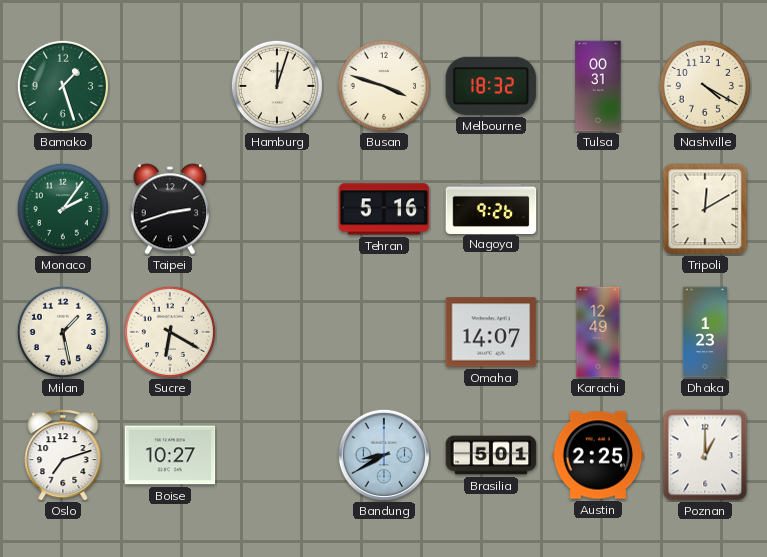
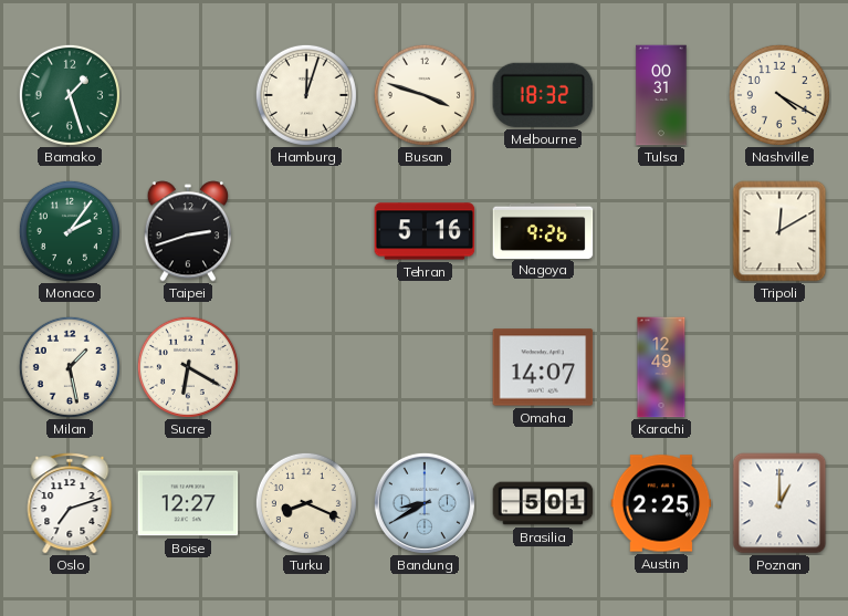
Dhaka: 1:23 -> none (705, 332)
Boise: 10:27 -> 12:27 (188, 503)
Turku: none -> 8:19 (306, 503)
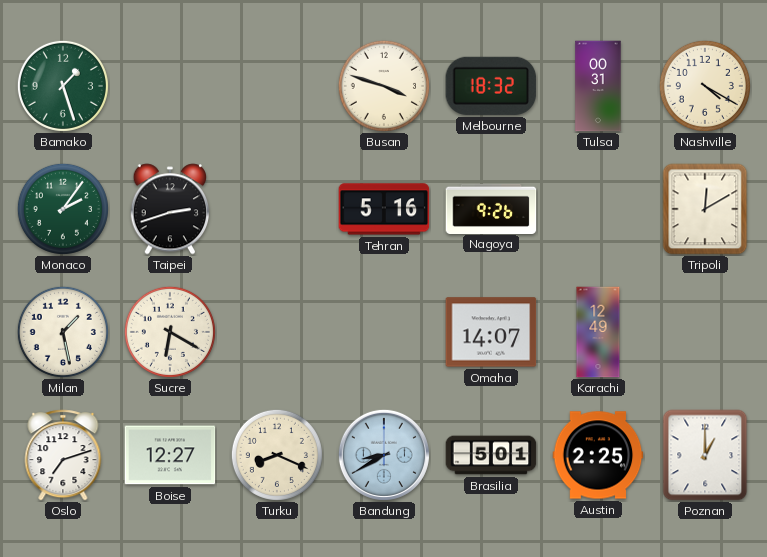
Hamburg: 12:03 -> none (306, 95)
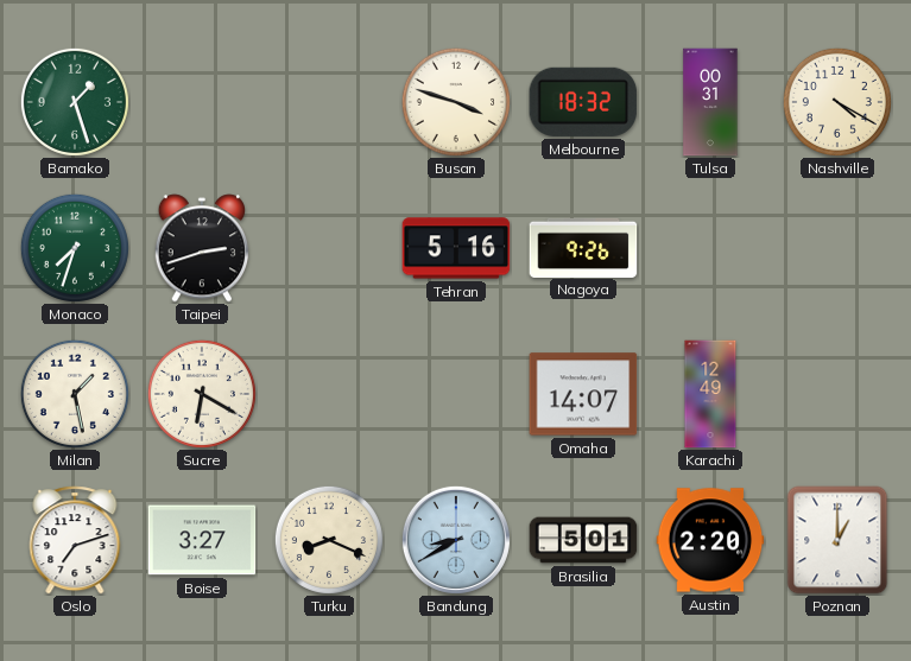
Monaco: 2:06 -> 7:33 (75, 248)
Tripoli: 12:10 -> none (705, 209)
Boise: 12:27 -> 3:27 (202, 540)
Austin: 2:25 -> 2:20 (710, 540)
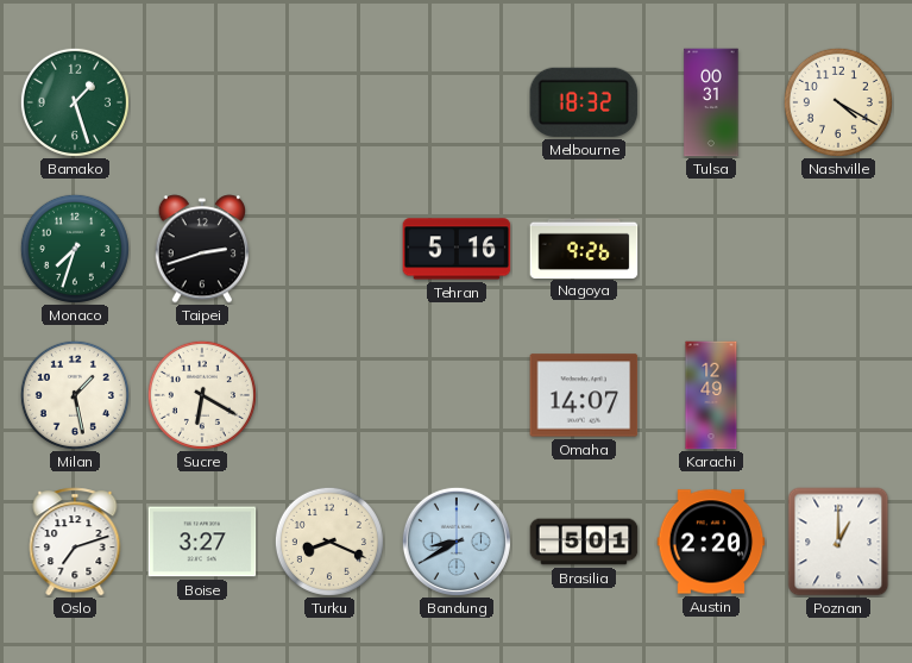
Busan: 3:48 -> none (456, 102)
